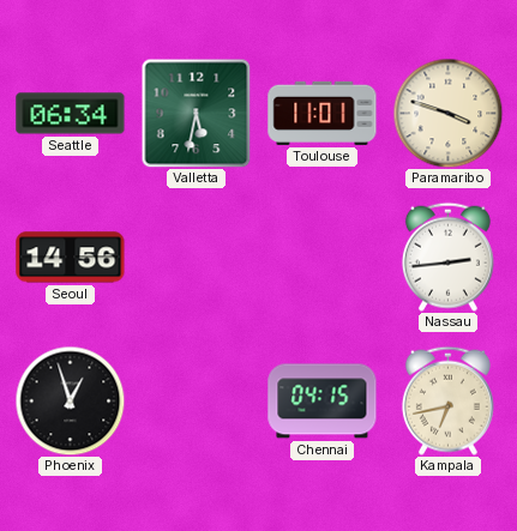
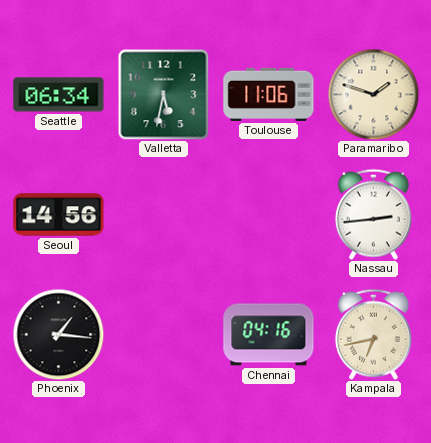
Toulouse: 11:01 -> 11:06 (269, 94)
Paramaribo: 3:48 -> 1:48 (373, 94)
Phoenix: 12:57 -> 1:16 (58, 334)
Chennai: 04:15 -> 04:16 (269, 335)
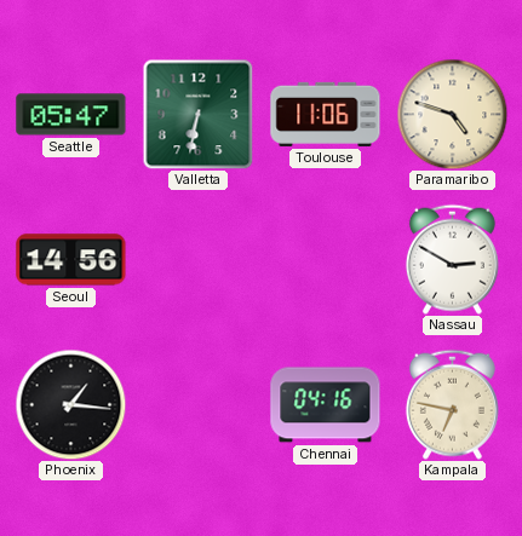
Seattle: 06:34 -> 05:47 (71, 115)
Valletta: 5:32 -> 6:32 (197, 114)
Paramaribo: 1:48 -> 4:48 (452, 114)
Nassau: 2:44 -> 2:50 (452, 259)
Kampala: 6:43 -> 6:47 (452, 404)
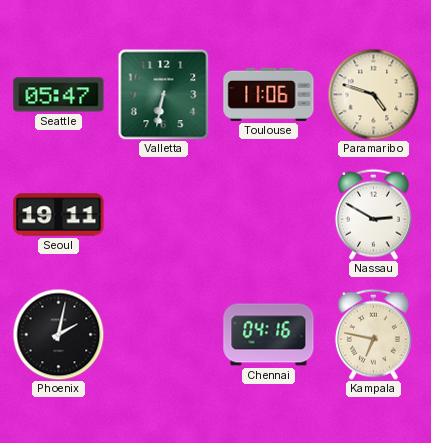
Seoul: 14:56 -> 19:11 (59, 215)
Phoenix: 1:16 -> 2:02 (58, 334)
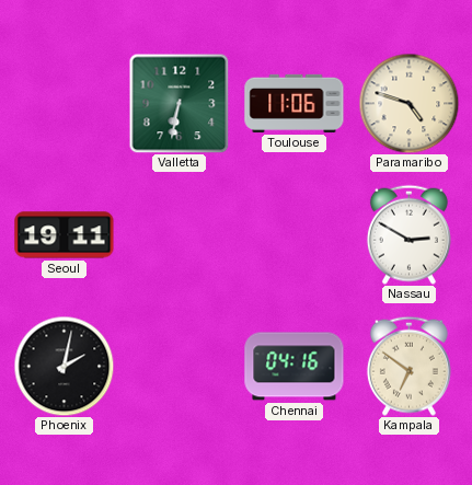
Seattle: 05:47 -> none (59, 95)
Kampala: 6:47 -> 6:51 (408, 366)
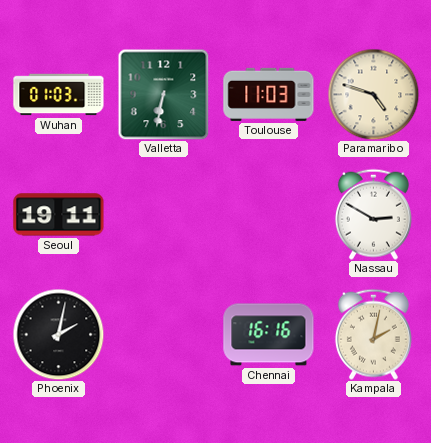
Wuhan: none -> 01:03 (59, 95)
Toulouse: 11:06 -> 11:03 (269, 94)
Chennai: 04:16 -> 16:16 (269, 335)
Kampala: 6:51 -> 2:02 (373, 334)
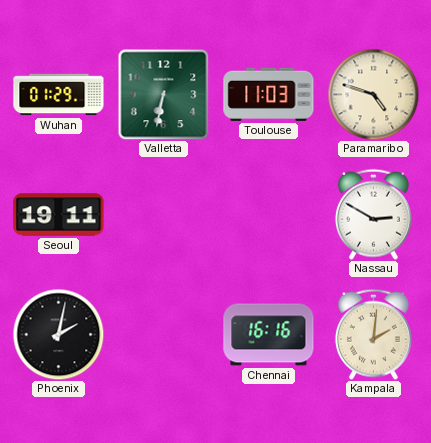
Wuhan: 01:03 -> 01:29 (59, 95)
Kampala: 2:02 -> 2:01 (373, 334)
